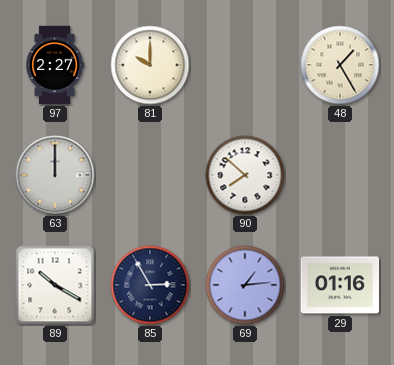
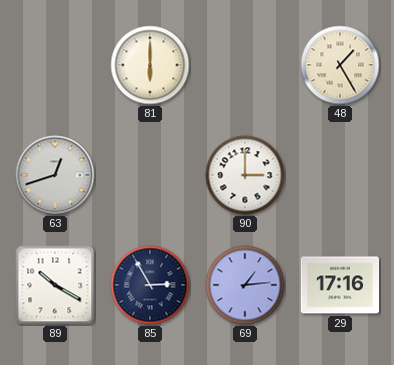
97: 2:27 -> none (54, 65)
81: 10:00 -> 6:00 (150, 65)
63: 12:00 -> 12:42 (55, 175)
90: 7:52 -> 3:00 (245, 175)
29: 01:16 -> 17:16 (340, 285)
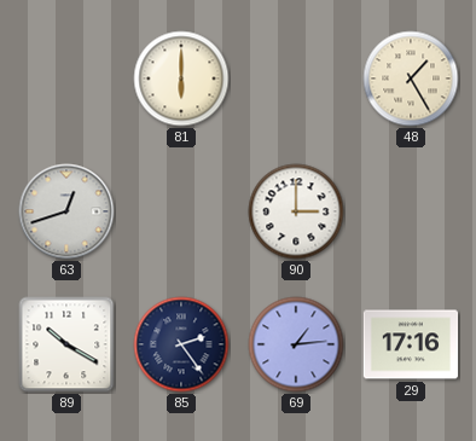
85: 2:55 -> 2:24 (181, 344)
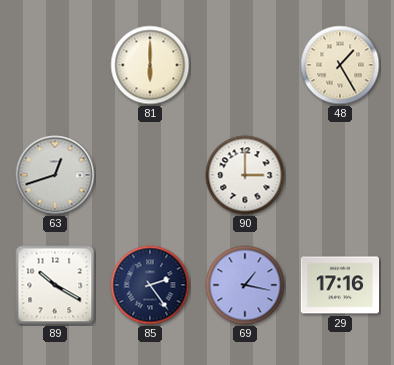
69: 1:14 -> 1:17 (245, 285)
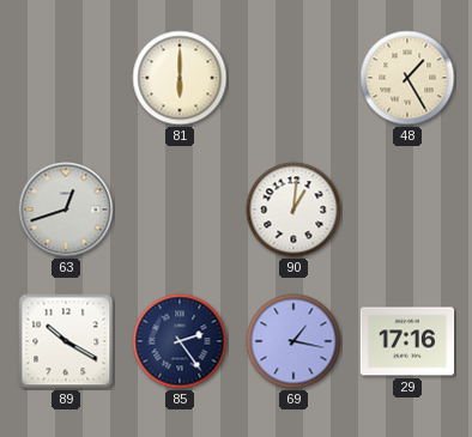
90: 3:00 -> 1:01 (294, 210)
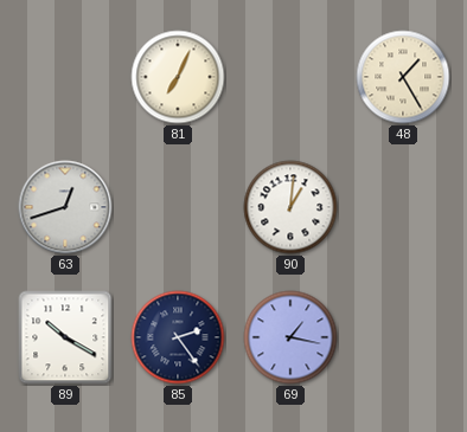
81: 6:00 -> 7:04 (178, 77)
29: 17:16 -> none (407, 341)
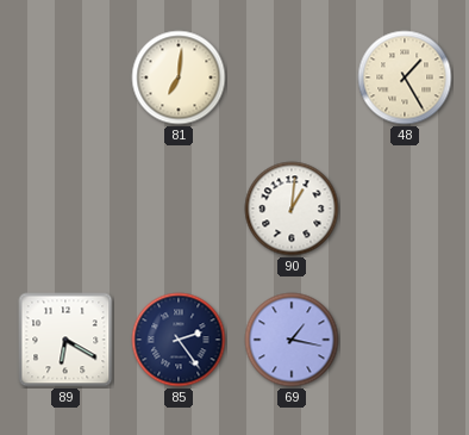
81: 7:04 -> 7:01 (179, 77)
63: 12:42 -> none (65, 207)
89: 10:20 -> 6:20 (65, 340)
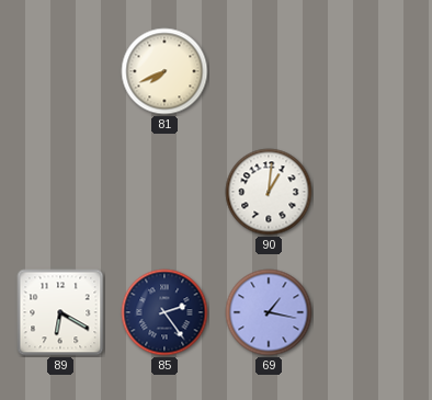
81: 7:01 -> 7:41 (164, 71)
48: 1:25 -> none (405, 77)
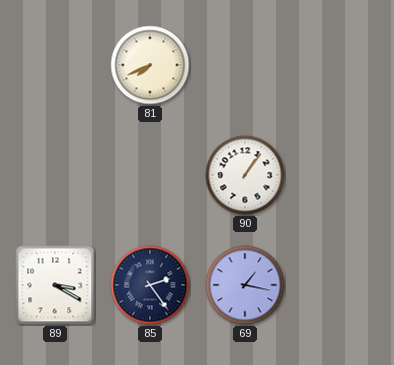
90: 1:01 -> 1:06 (245, 175)
89: 6:20 -> 3:20 (55, 285)
